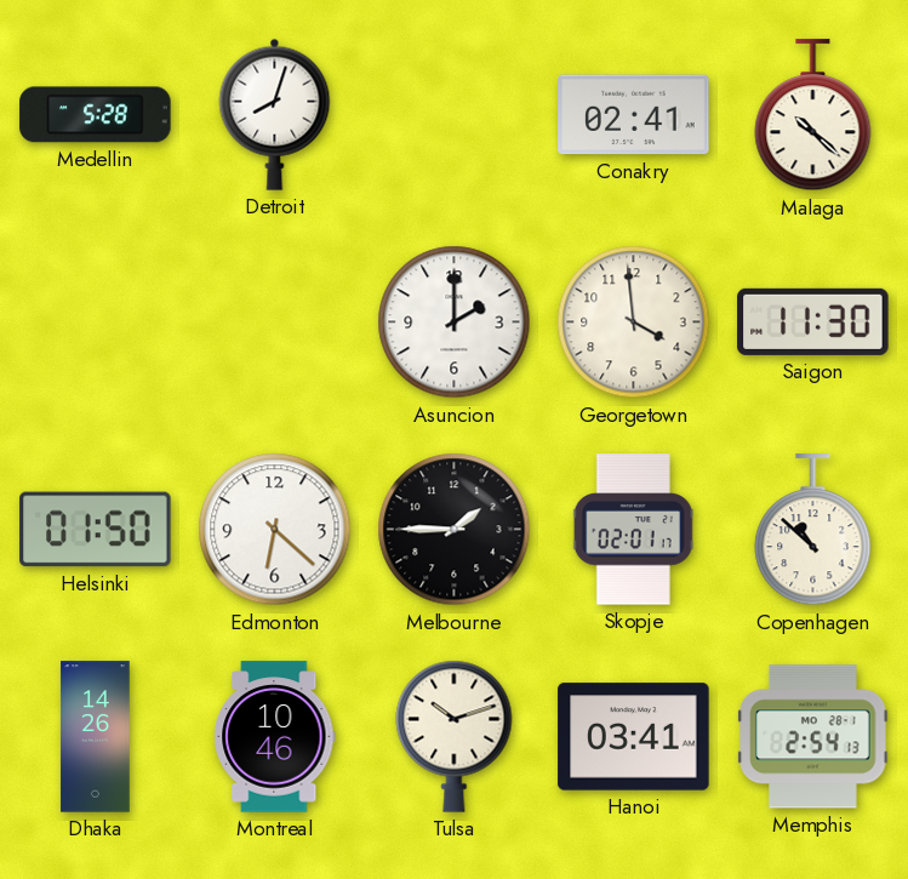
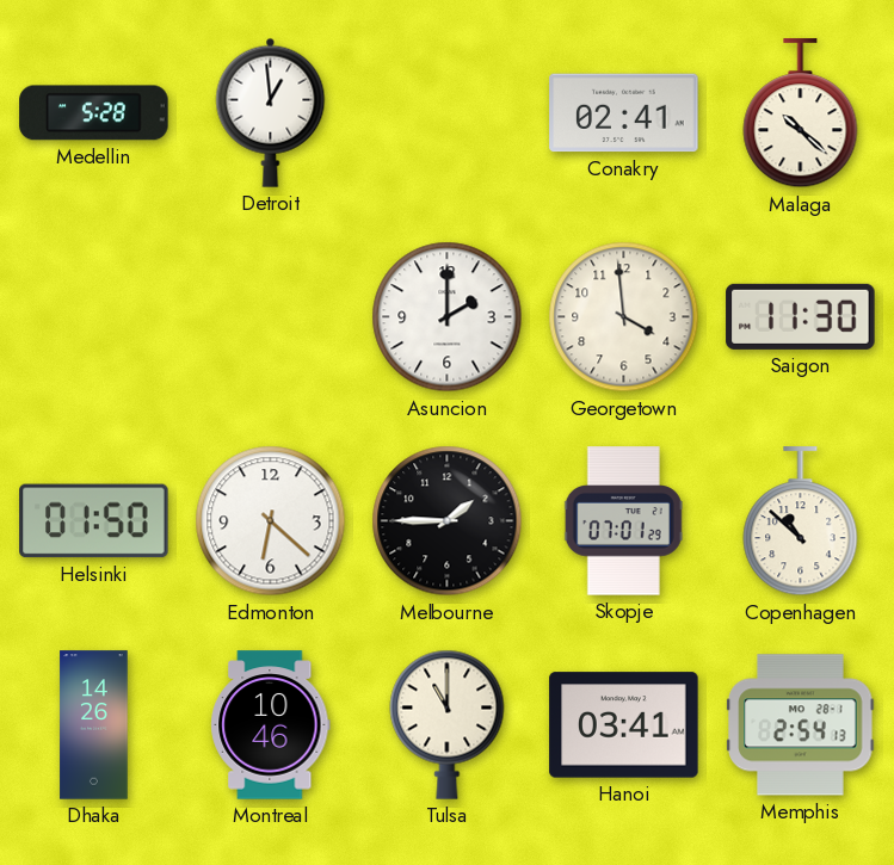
Detroit: 8:03 -> 12:59 (271, 112)
Skopje: 02:01 -> 07:01 (623, 521)
Tulsa: 10:12 -> 11:00 (448, 724)
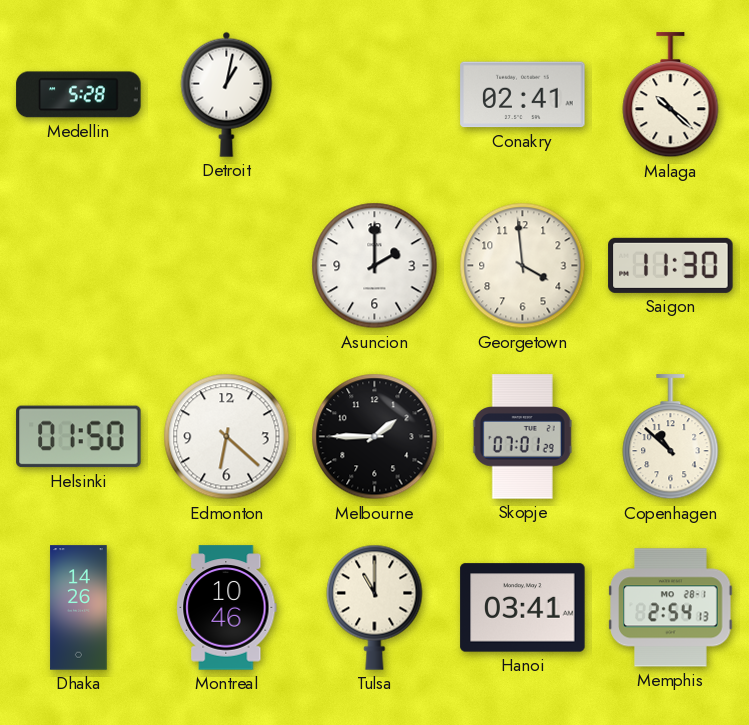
Detroit: 12:59 -> 1:02 (227, 94)
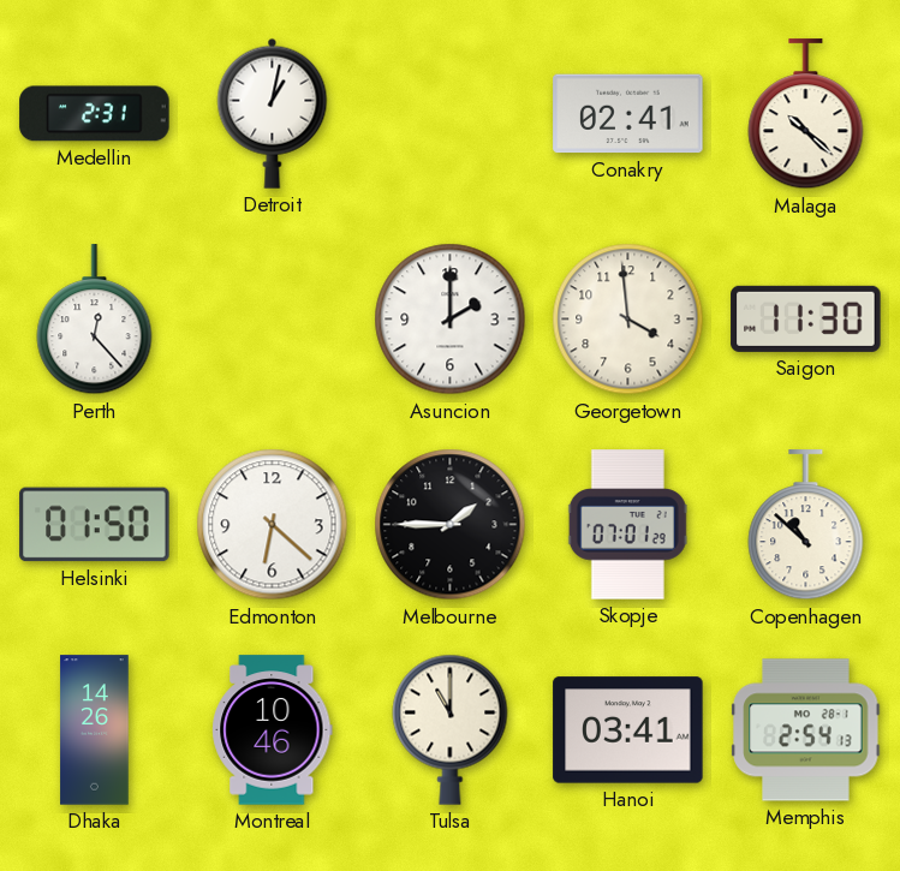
Medellin: 5:28 -> 2:31 (95, 114)
Perth: none -> 12:23 (95, 320)
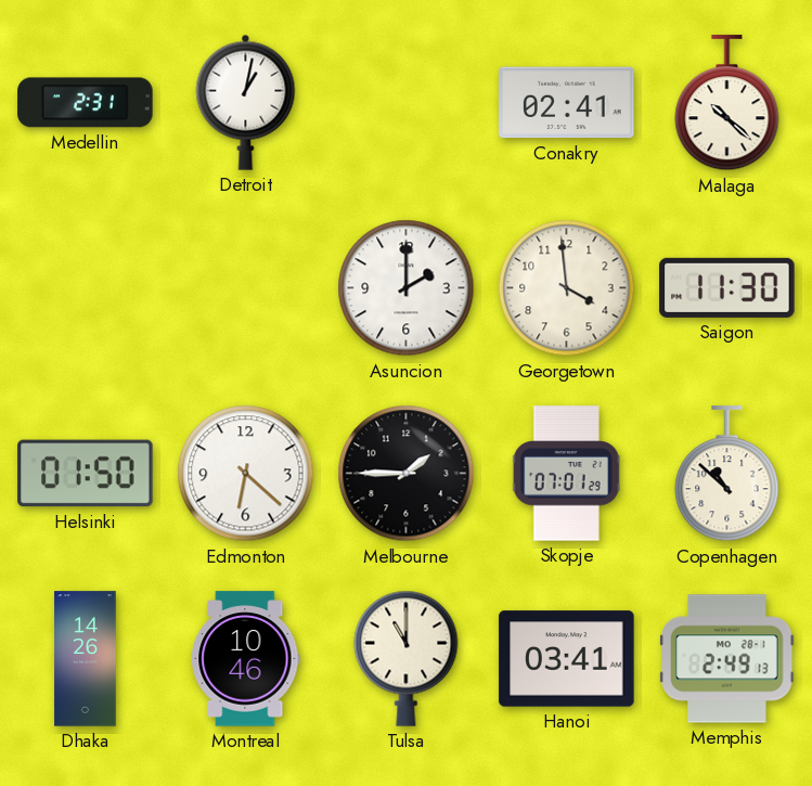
Perth: 12:23 -> none (95, 320)
Memphis: 2:54 -> 2:49 (727, 659)
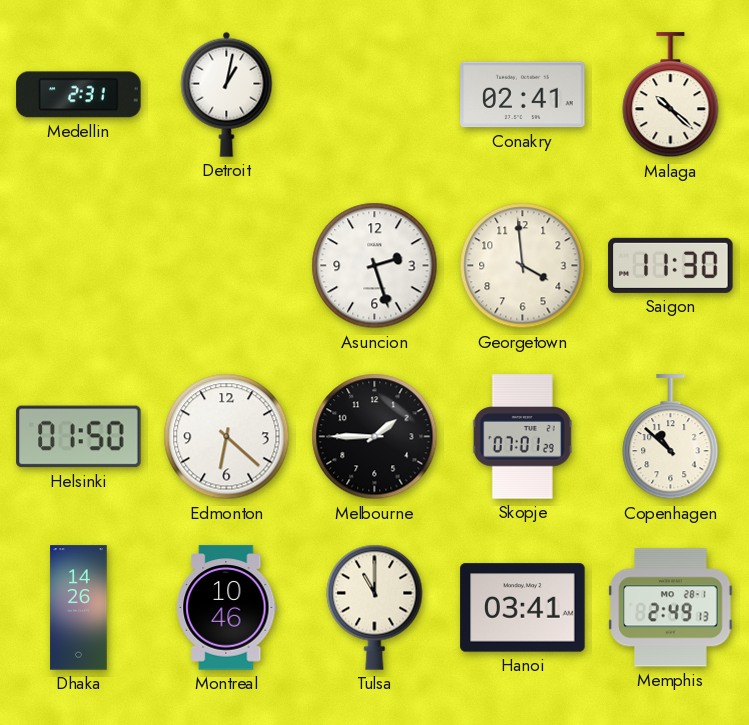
Asuncion: 2:00 -> 2:27 (375, 266)
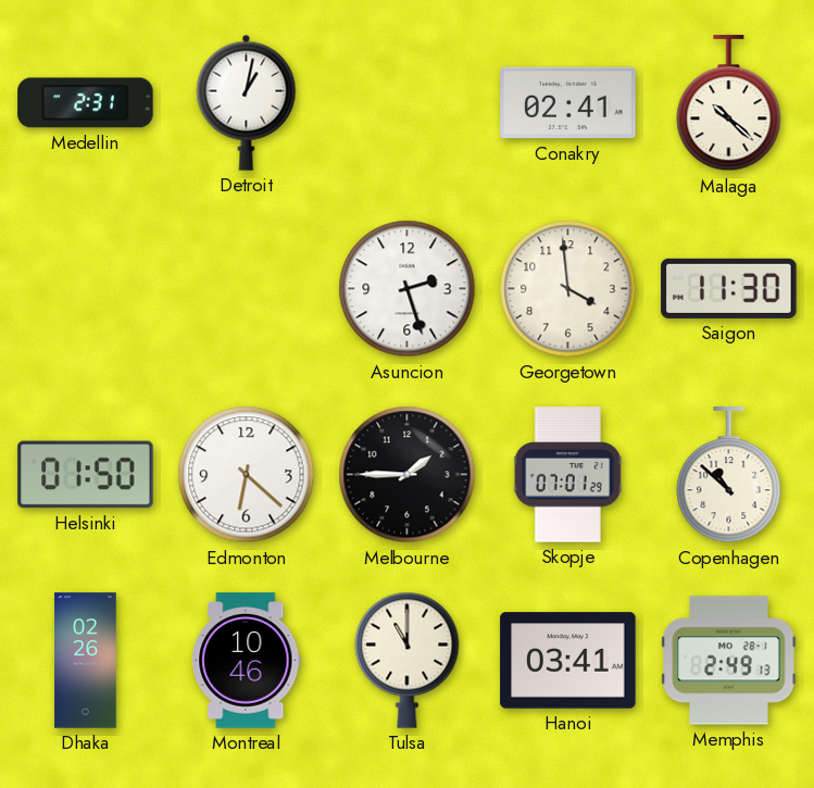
Dhaka: 14:26 -> 02:26 (86, 661)
